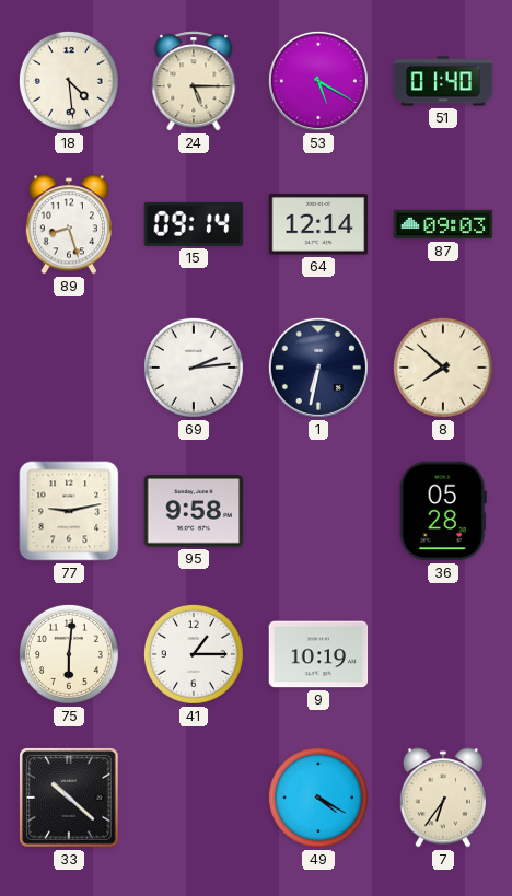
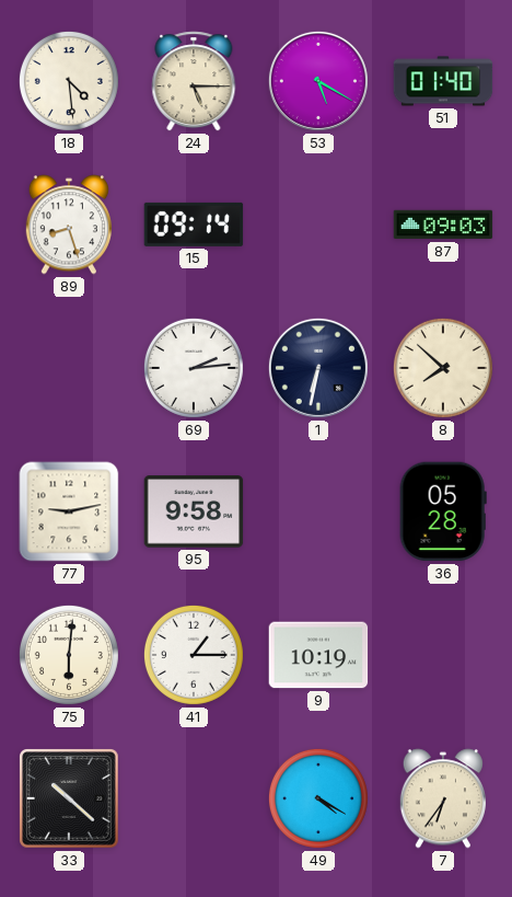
64: 12:14 -> none (318, 224)
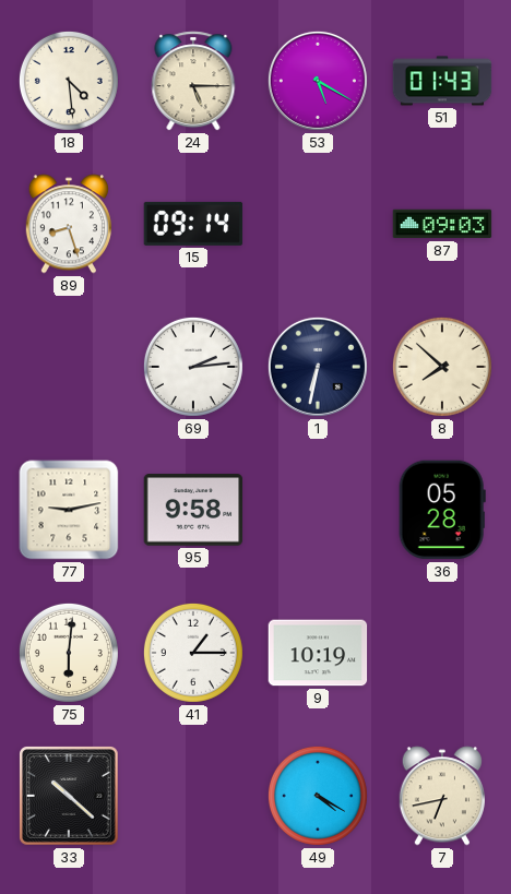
51: 01:40 -> 01:43 (442, 81)
7: 6:36 -> 6:43 (441, 796)
